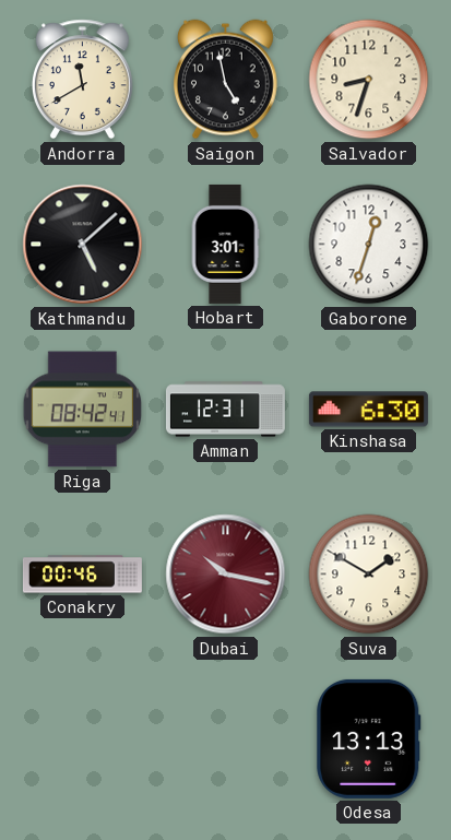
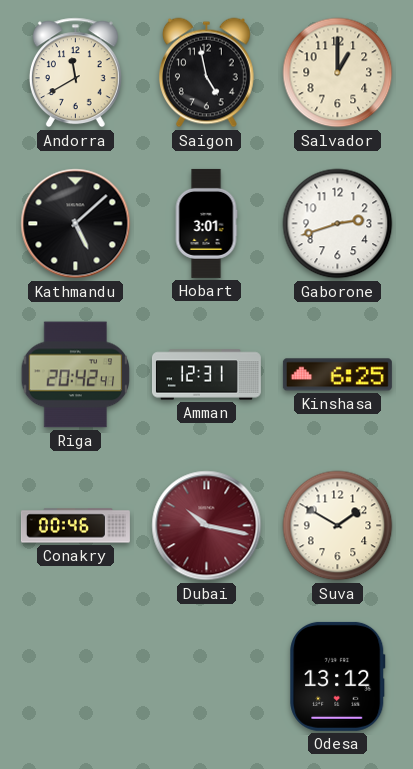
Salvador: 8:33 -> 1:00 (338, 73)
Gaborone: 12:33 -> 2:42 (338, 224)
Riga: 08:42 -> 20:42 (76, 375)
Kinshasa: 6:30 -> 6:25 (337, 375)
Odesa: 13:13 -> 13:12 (338, 676)
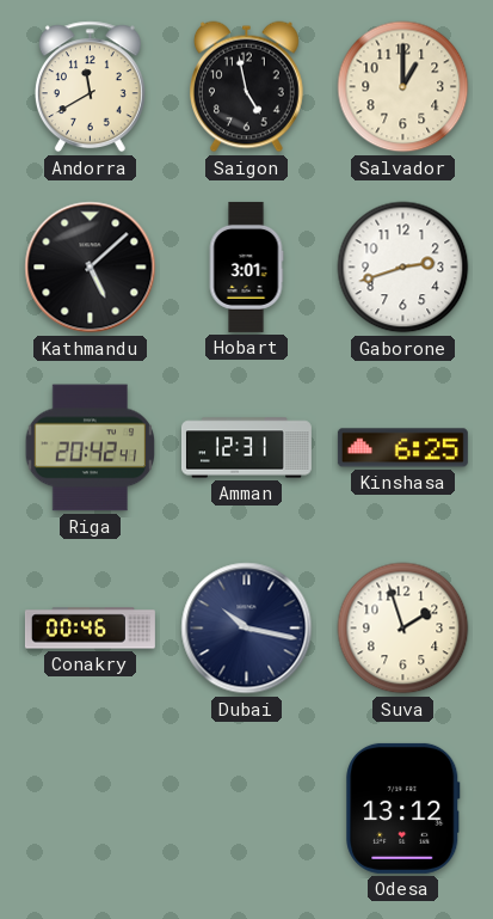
Dubai dial: burgundy -> navy (247, 629)
Suva: 1:50 -> 1:57 (403, 629)
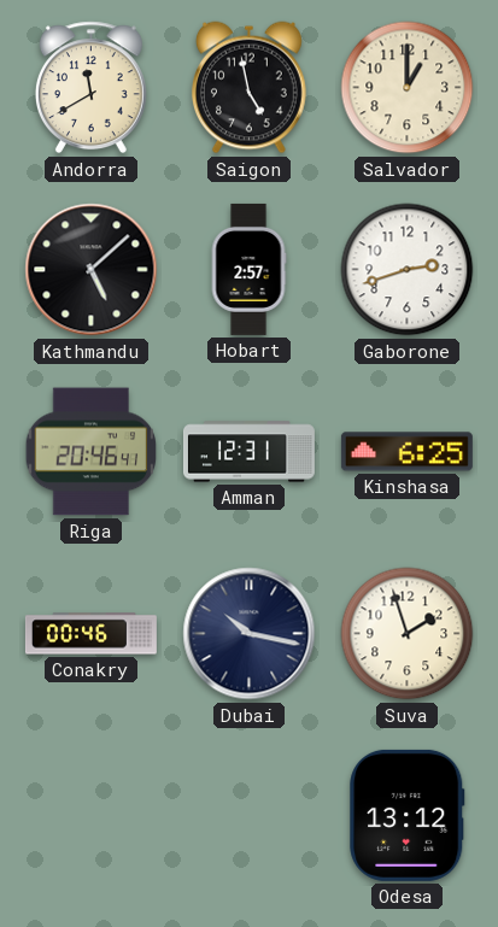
Hobart: 3:01 -> 2:57 (248, 269)
Riga: 20:42 -> 20:46 (92, 452)
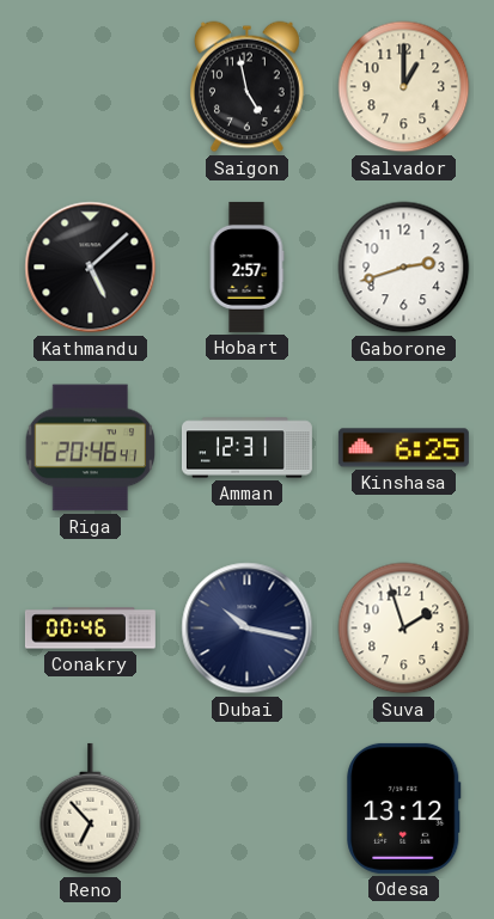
Andorra: 11:40 -> none (90, 88)
Reno: none -> 6:53 (91, 809)
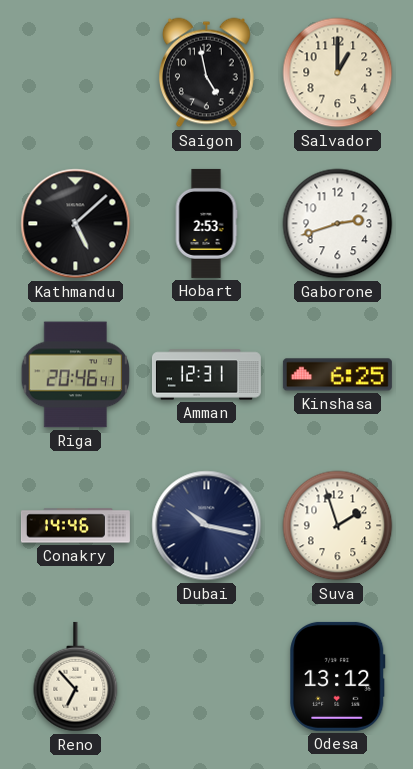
Hobart: 2:57 -> 2:53 (206, 223)
Conakry: 00:46 -> 14:46 (75, 526)
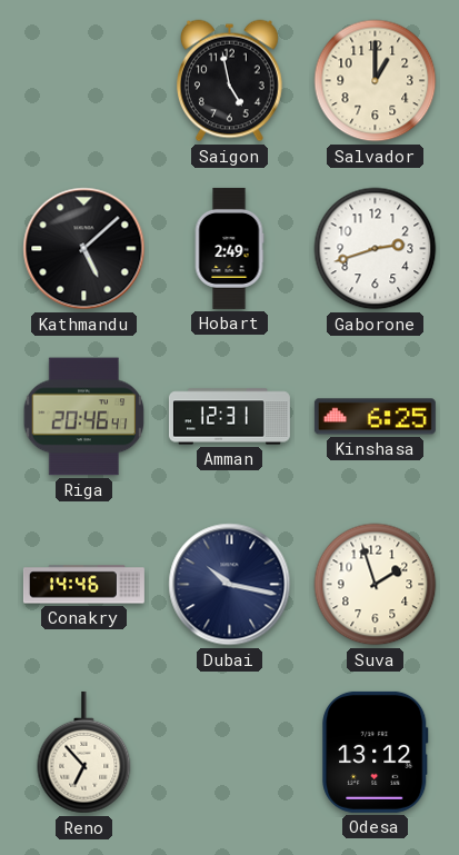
Hobart: 2:53 -> 2:49 (229, 248)
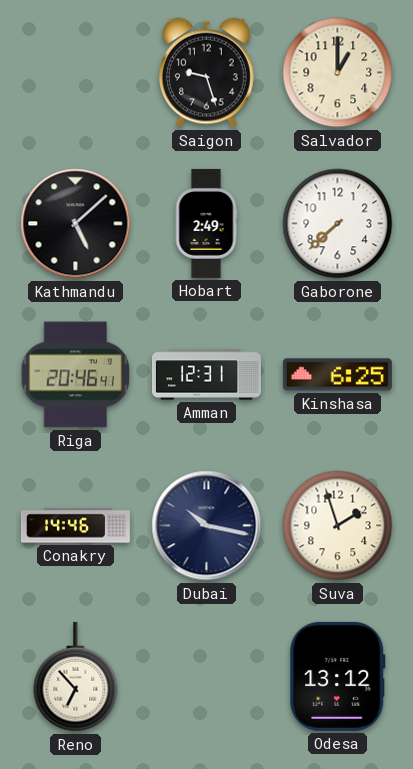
Saigon: 4:58 -> 9:27 (206, 73)
Gaborone: 2:42 -> 7:38 (338, 224)
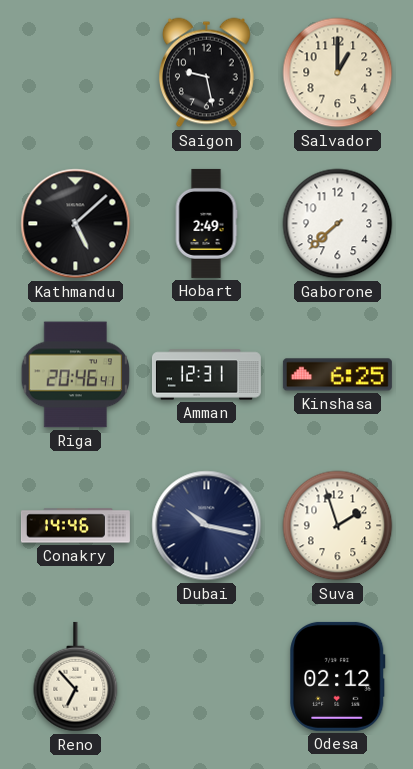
Saigon: 9:27 -> 9:28 (206, 73)
Odesa: 13:12 -> 02:12 (338, 676)
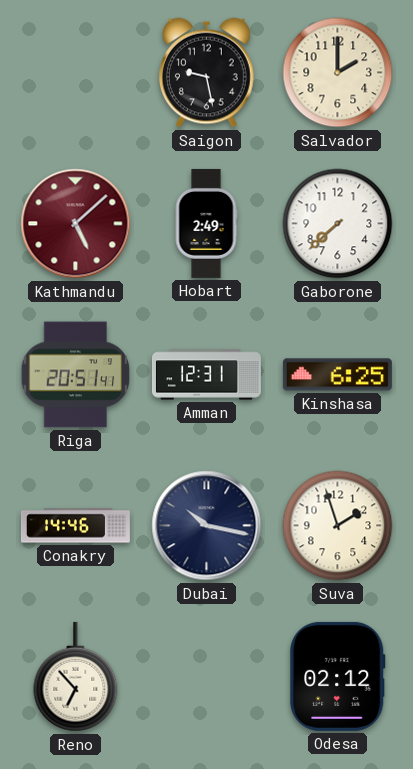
Salvador: 1:00 -> 2:00 (338, 73)
Kathmandu dial: black -> burgundy (76, 224)
Riga: 20:46 -> 20:51 (76, 375)
